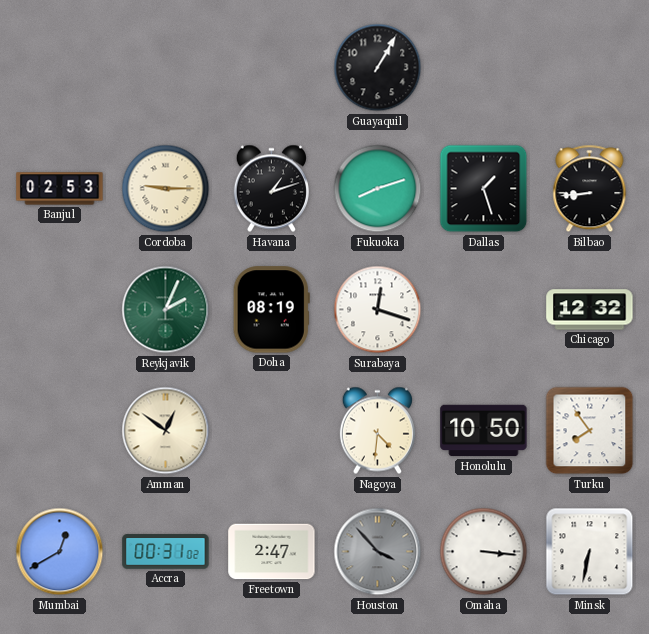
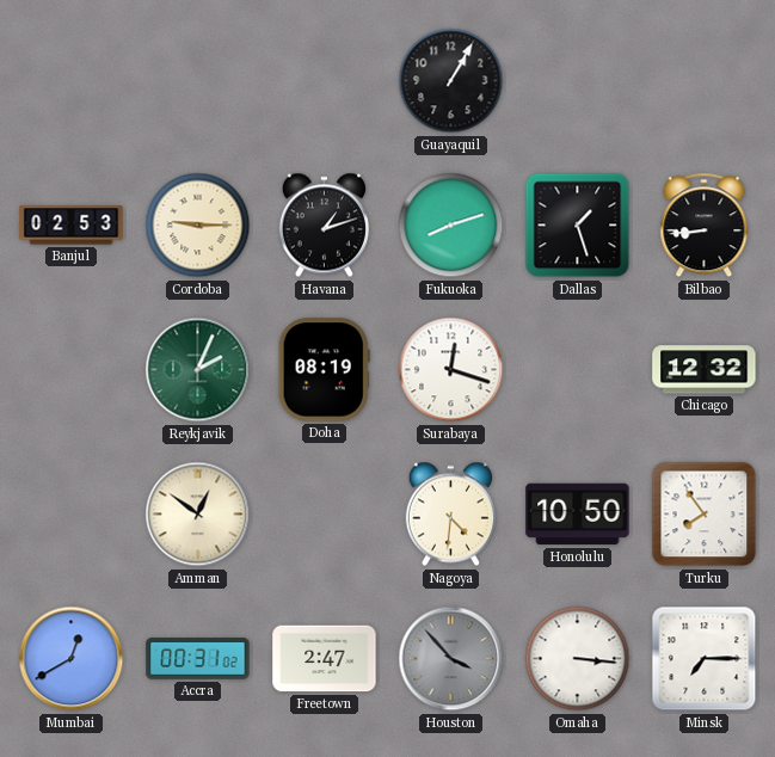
Minsk: 6:32 -> 7:15 (705, 659)
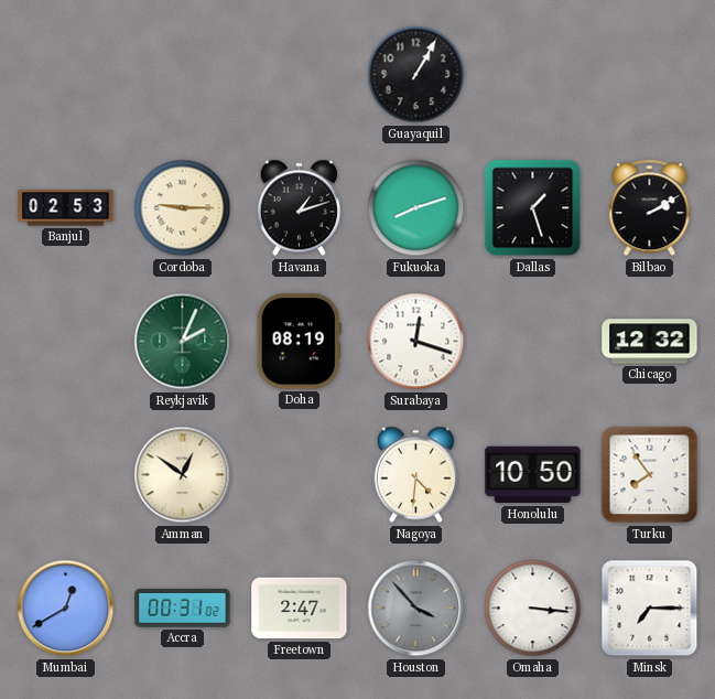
Bilbao: 8:44 -> 2:10 (650, 208)
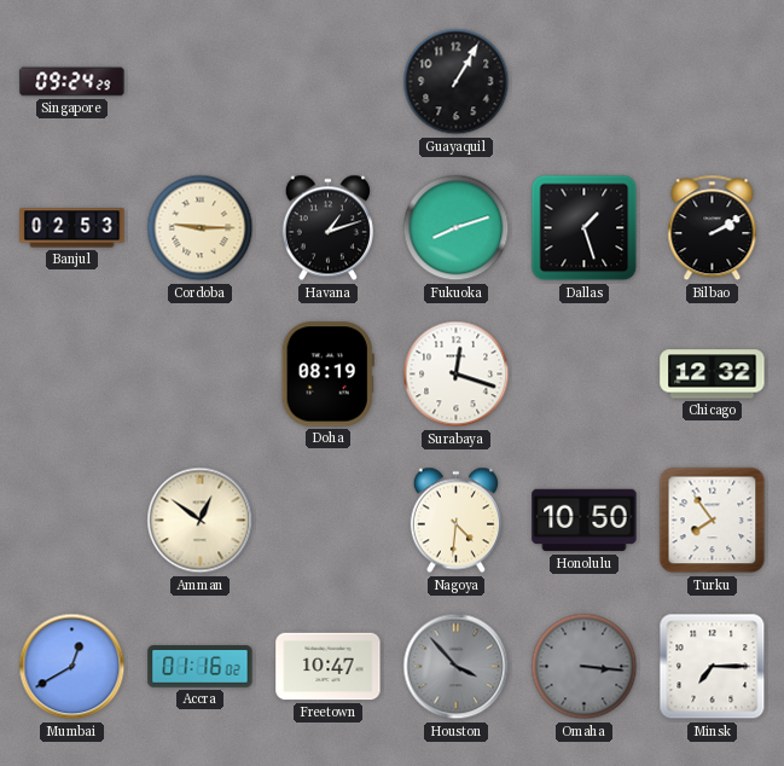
Singapore: none -> 09:24 (72, 82)
Reykjavik: 2:04 -> none (183, 342)
Accra: 00:31 -> 01:16 (201, 667)
Freetown: 2:47 -> 10:47 (329, 667)
Omaha dial: white -> grey (585, 667)
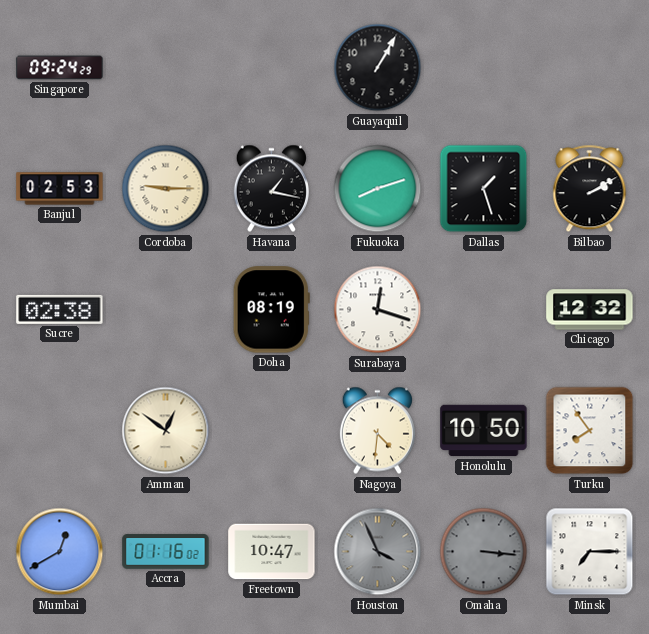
Havana: 1:12 -> 1:17 (271, 189)
Sucre: none -> 02:38 (60, 309)
Houston: 3:53 -> 3:56 (378, 552)
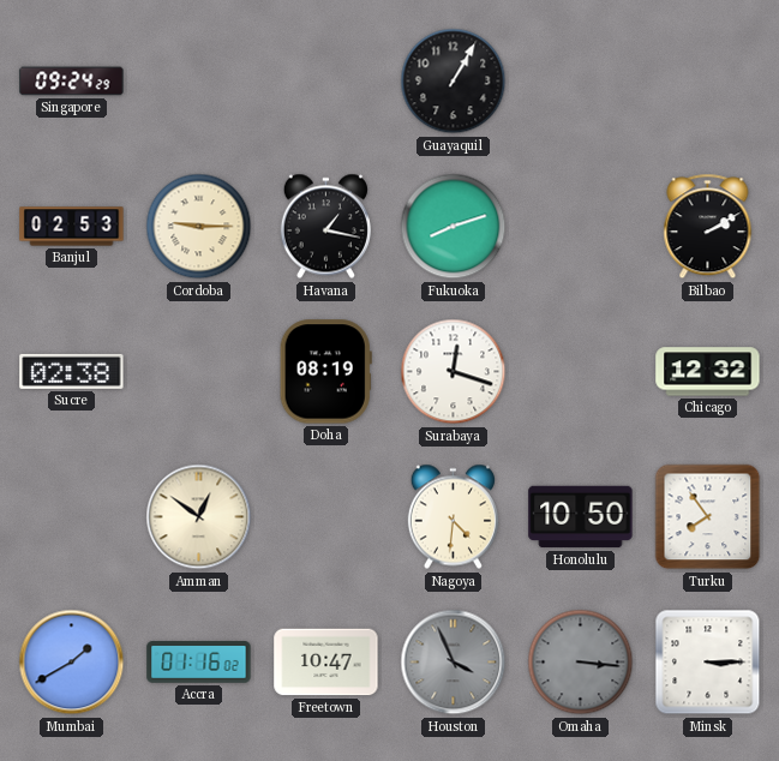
Dallas: 1:27 -> none (484, 189)
Mumbai: 12:40 -> 1:40 (72, 663)
Minsk: 7:15 -> 3:15 (708, 663)
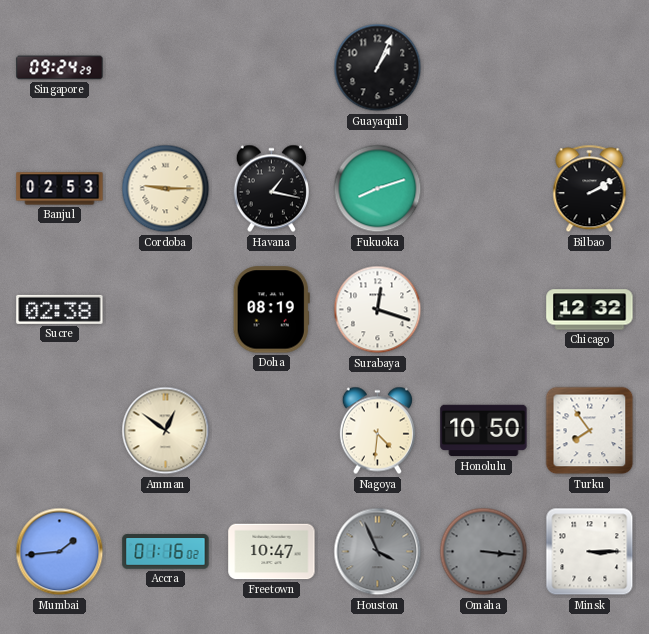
Guayaquil: 1:05 -> 1:04 (378, 68)
Mumbai: 1:40 -> 1:44 (60, 552)
